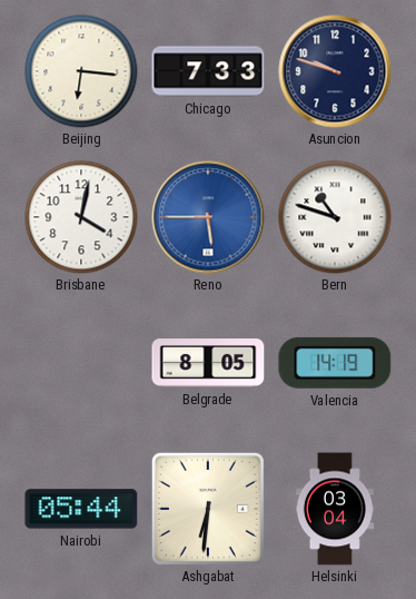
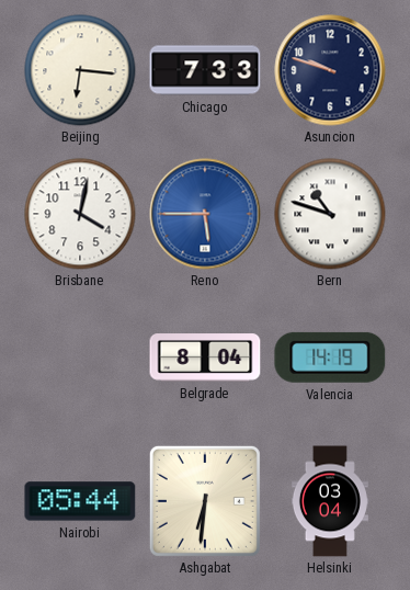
Belgrade: 8:05 -> 8:04 (205, 358)
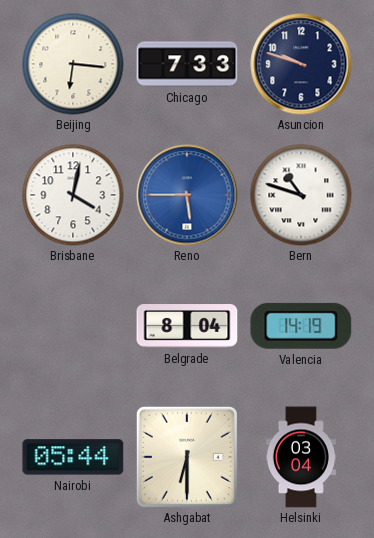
Ashgabat: 6:31 -> 6:30 (187, 457)
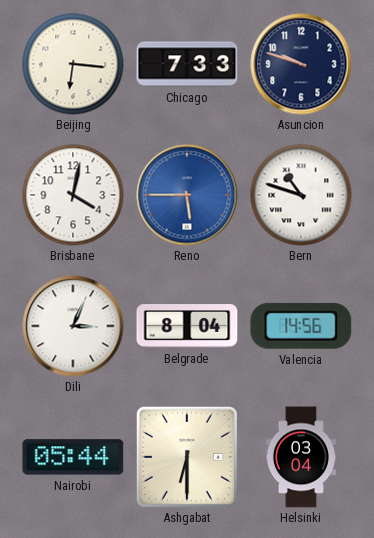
Dili: none -> 3:04 (73, 326)
Valencia: 14:19 -> 14:56 (301, 326)
